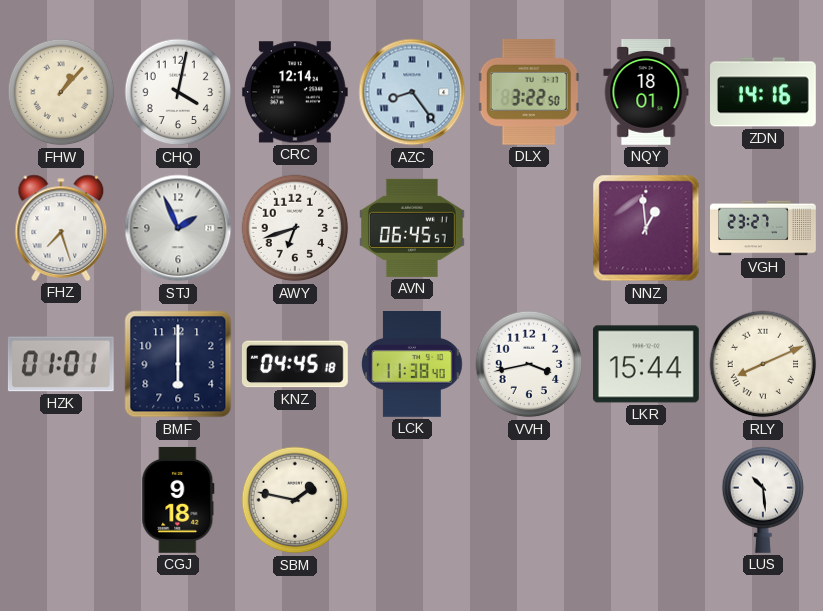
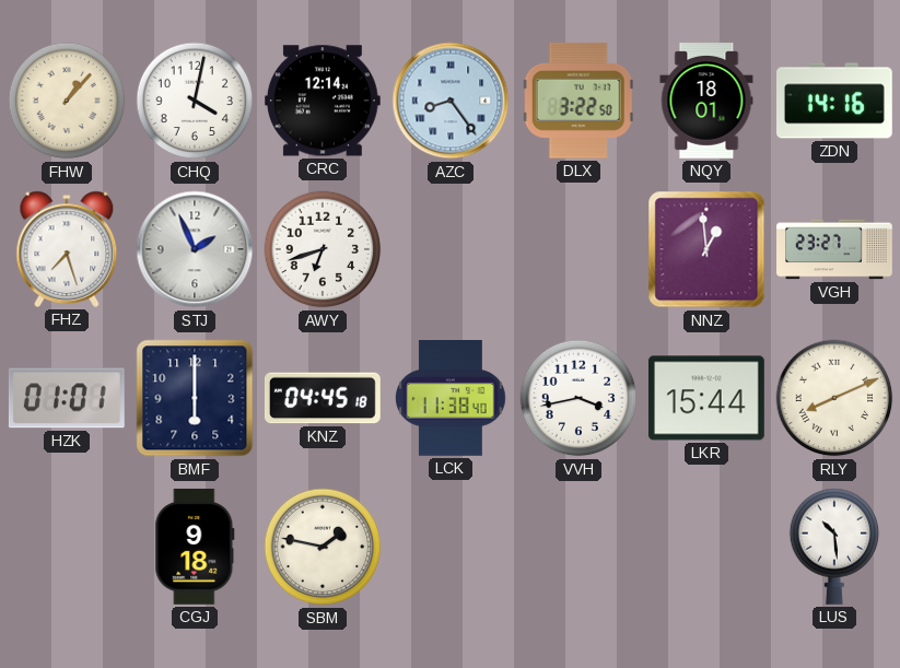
AVN: 06:45 -> none (412, 228)
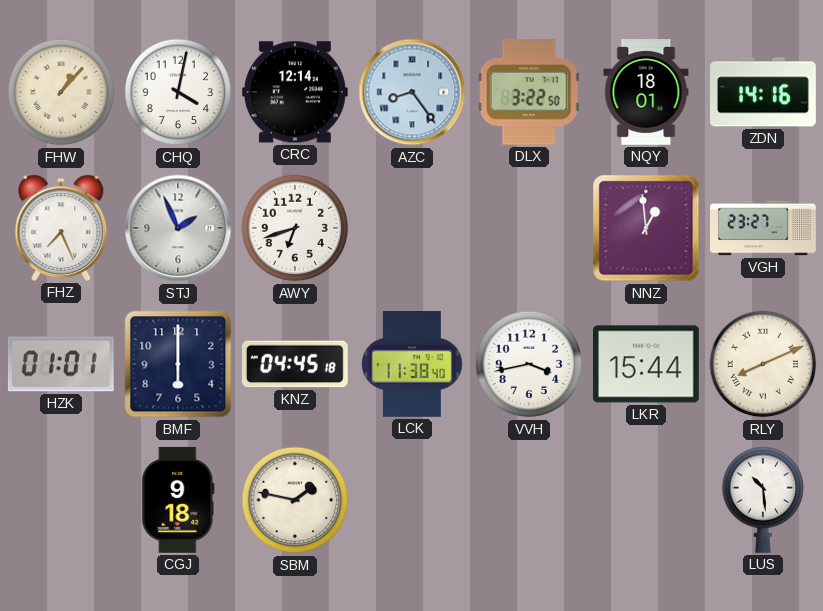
FHZ: 7:27 -> 7:26 (61, 228)
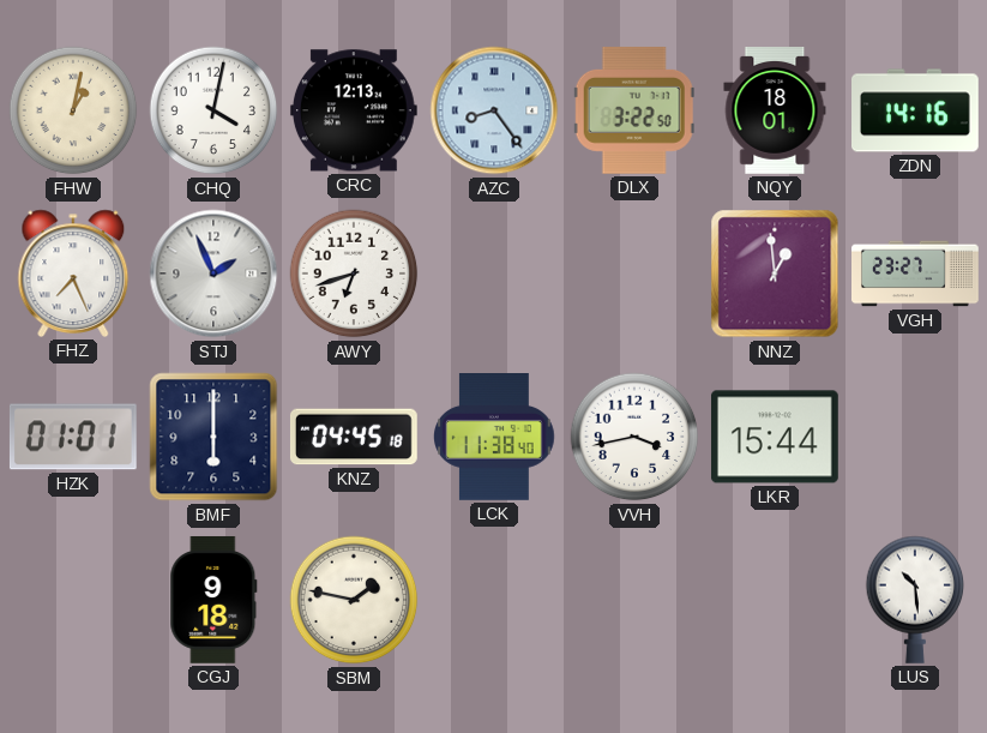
FHW: 1:07 -> 1:02 (73, 110)
CRC: 12:14 -> 12:13 (354, 110)
RLY: 8:11 -> none (763, 364)
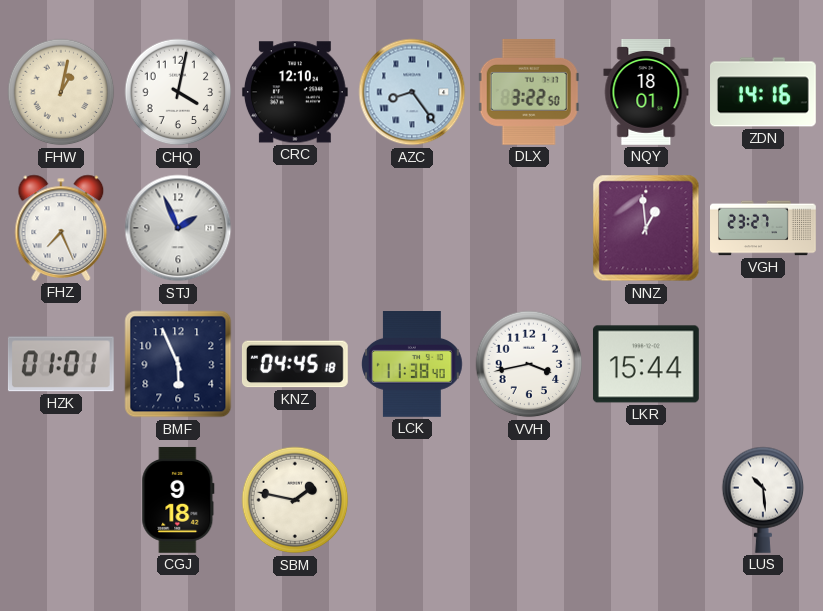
CRC: 12:13 -> 12:10 (295, 92)
AWY: 6:42 -> none (354, 274)
BMF: 6:00 -> 5:56 (178, 364)
